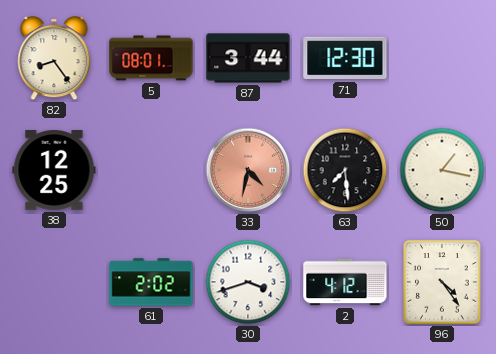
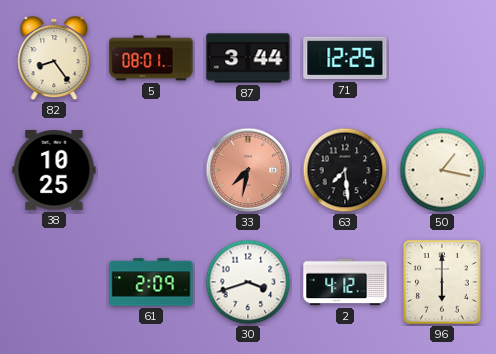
71: 12:30 -> 12:25 (345, 58)
38: 12:25 -> 10:25 (54, 171)
33: 4:32 -> 7:32 (248, 170)
61: 2:02 -> 2:09 (151, 282)
96: 4:24 -> 6:00 (442, 282)
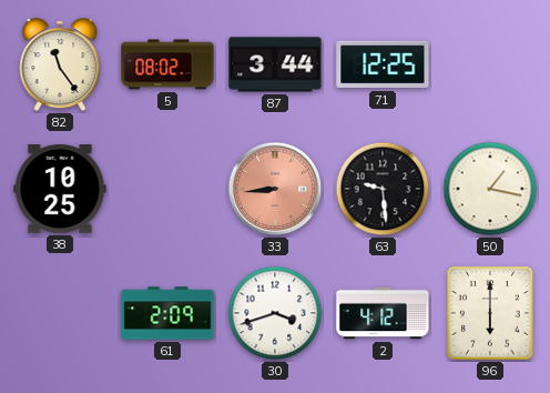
82: 8:24 -> 11:24 (60, 65)
5: 08:01 -> 08:02 (167, 64)
33: 7:32 -> 8:44 (275, 189)
63: 7:29 -> 9:29 (383, 189)
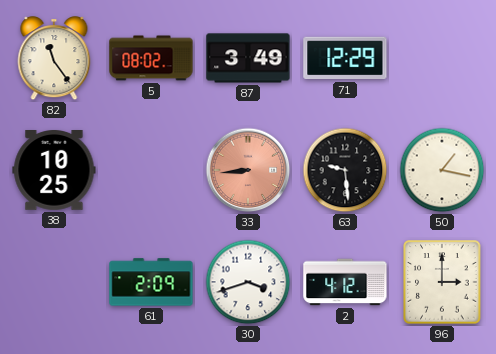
87: 3:44 -> 3:49 (248, 58)
71: 12:25 -> 12:29 (345, 58)
96: 6:00 -> 3:00 (442, 282)
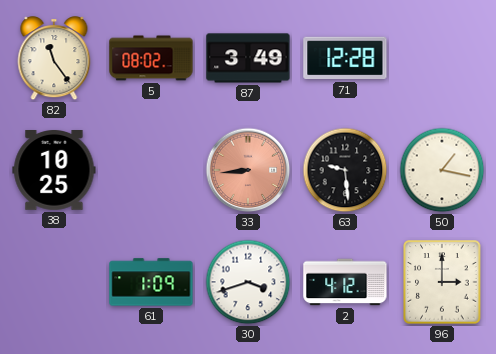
71: 12:29 -> 12:28 (345, 58)
61: 2:09 -> 1:09 (151, 282)
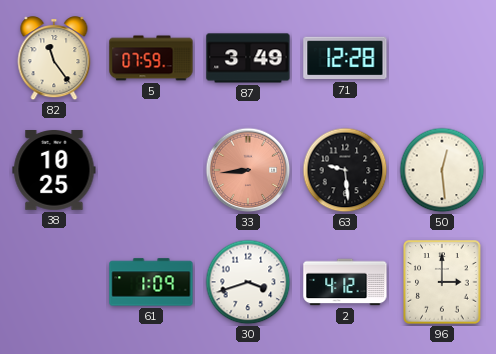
5: 08:02 -> 07:59 (151, 58)
50: 1:17 -> 12:29 (442, 170)
